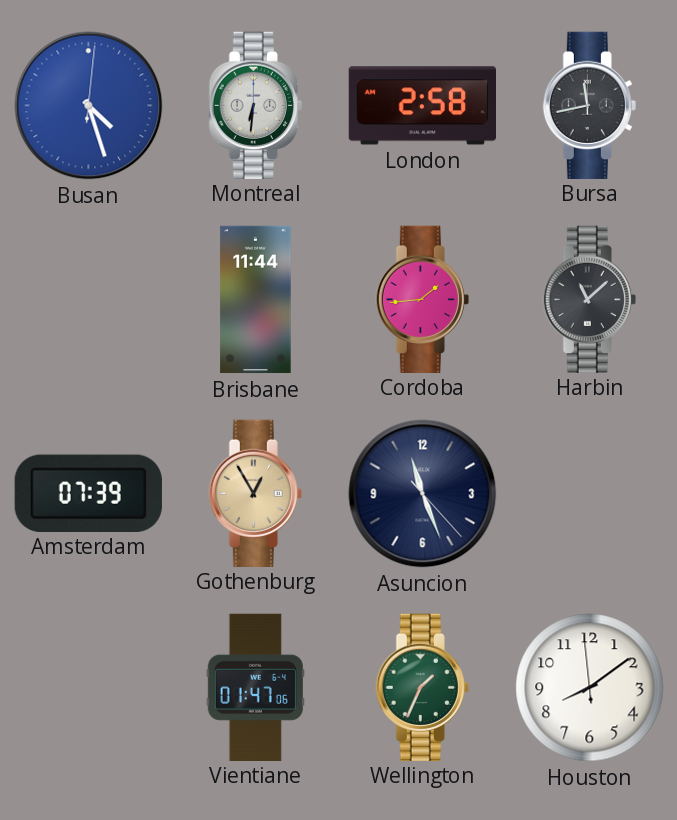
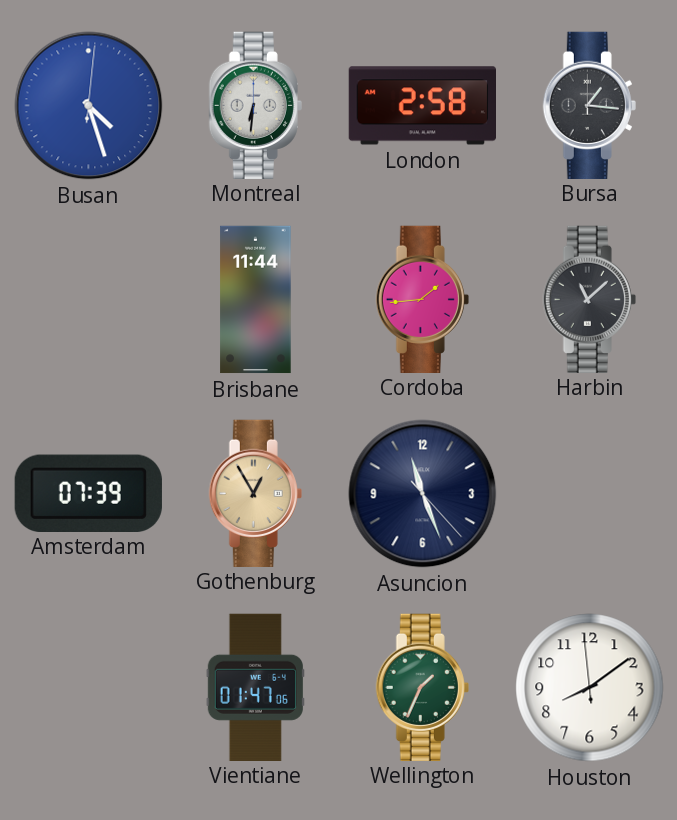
Bursa: 11:43 -> 1:16 (589, 105)
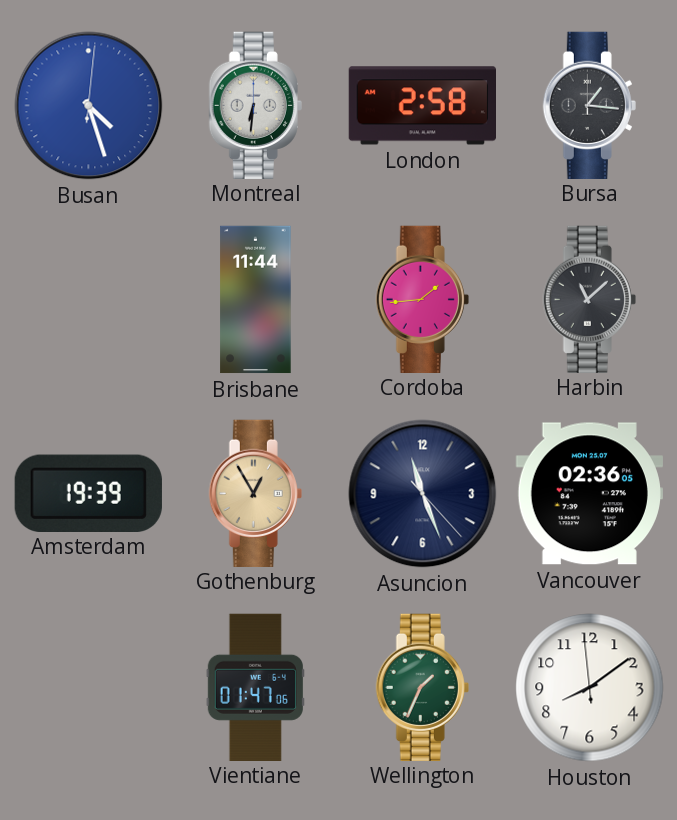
Amsterdam: 07:39 -> 19:39 (88, 493)
Vancouver: none -> 02:36 (589, 494)
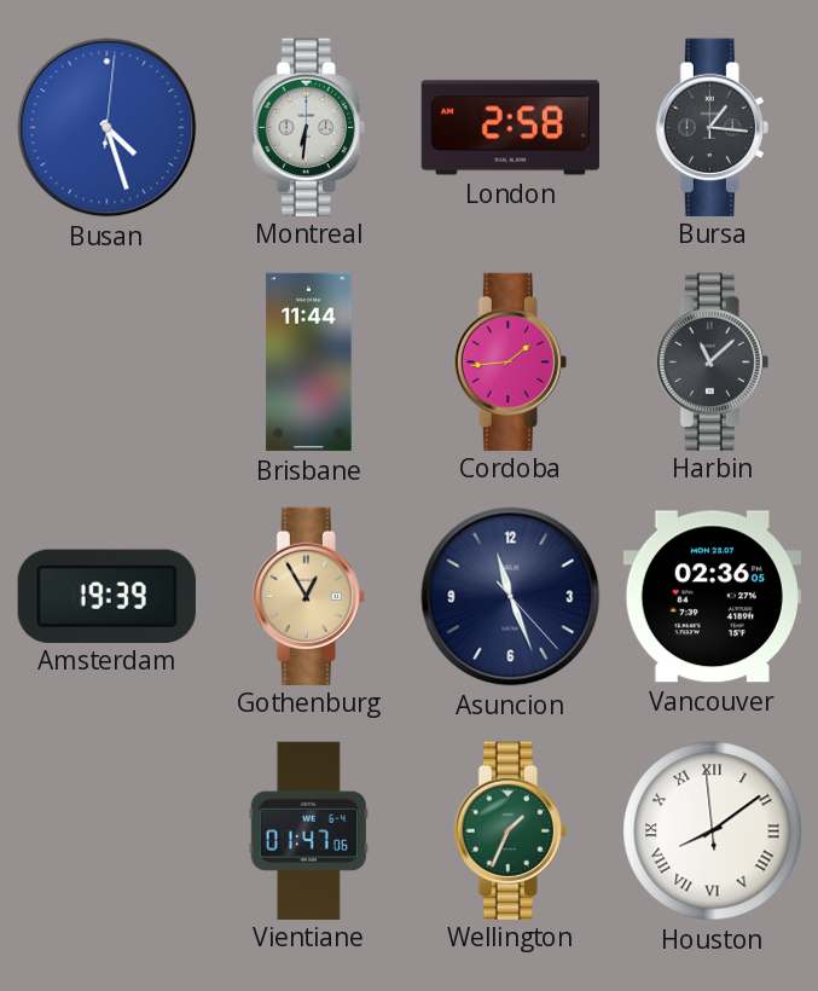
Houston numerals: Arabic -> Roman (713, 831)
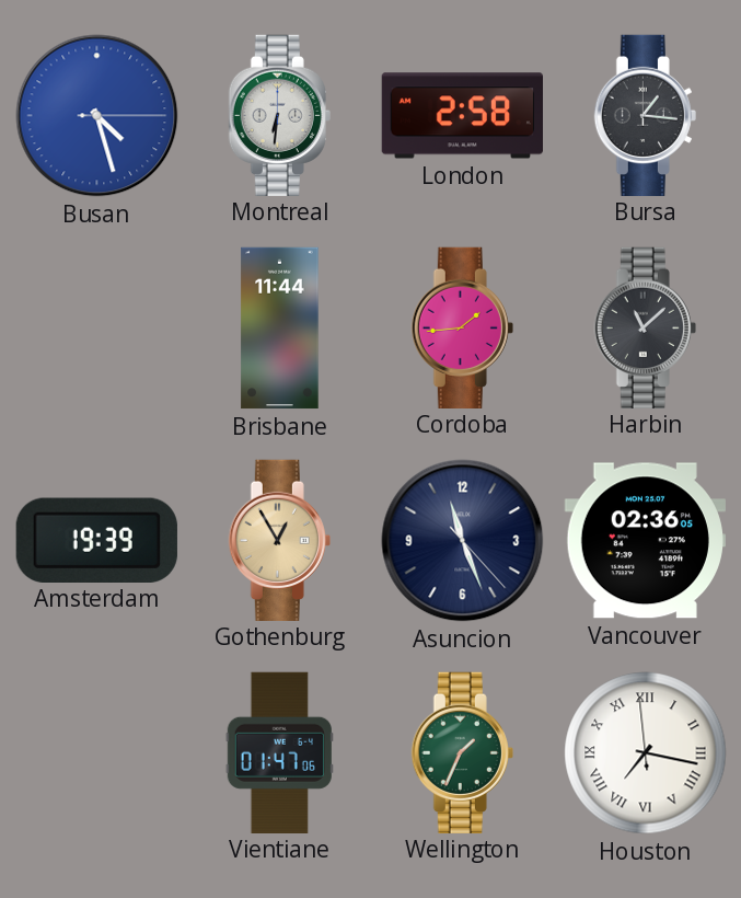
Busan: 4:27:01 -> 4:27:15 (97, 116)
Houston: 8:08 -> 7:16 (646, 753)
